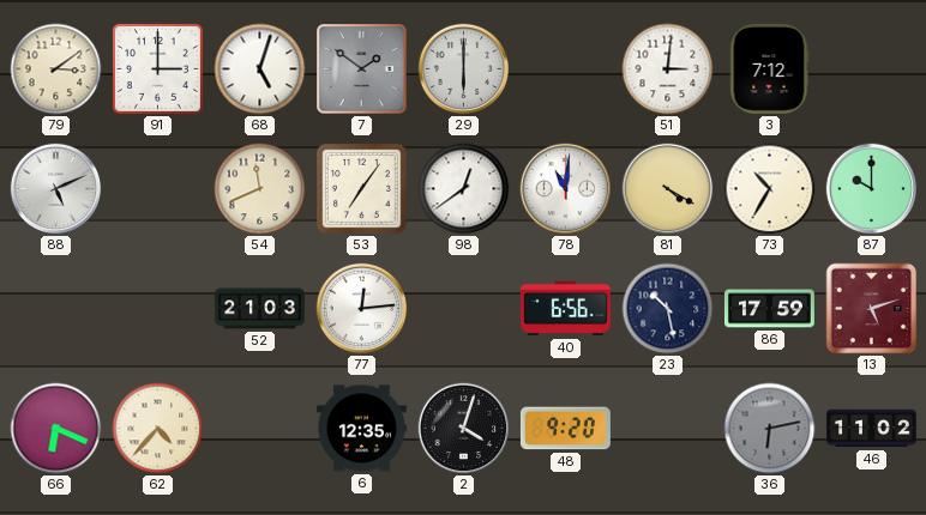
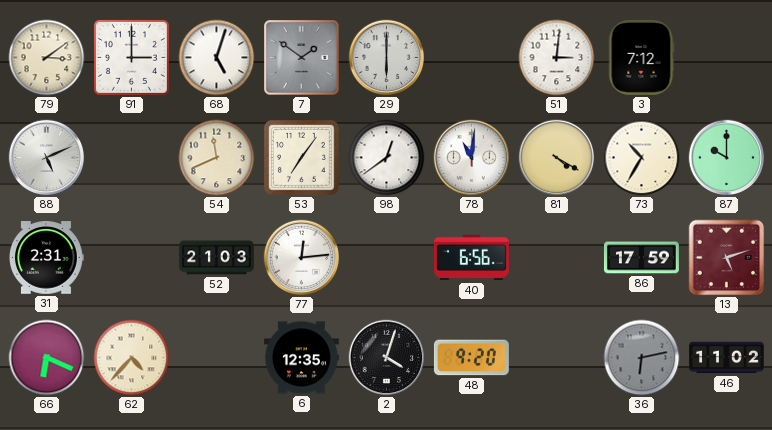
31: none -> 2:31 (47, 258)
23: 10:28 -> none (668, 309)
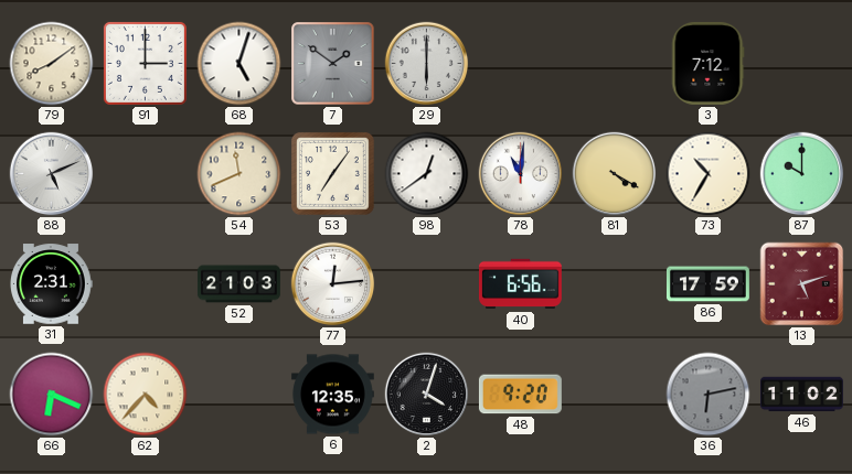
79: 3:09 -> 8:09 (52, 64)
51: 3:01 -> none (557, 58)
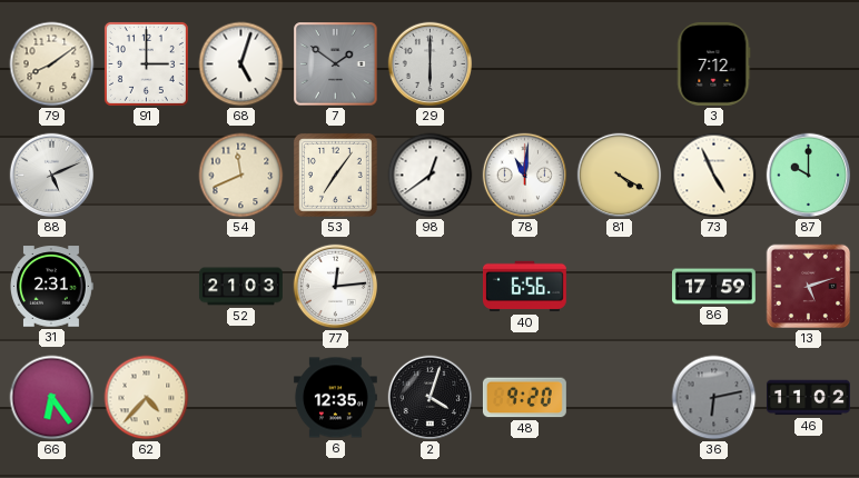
73: 10:35 -> 4:56 (714, 176)
66: 6:19 -> 6:24 (52, 398)
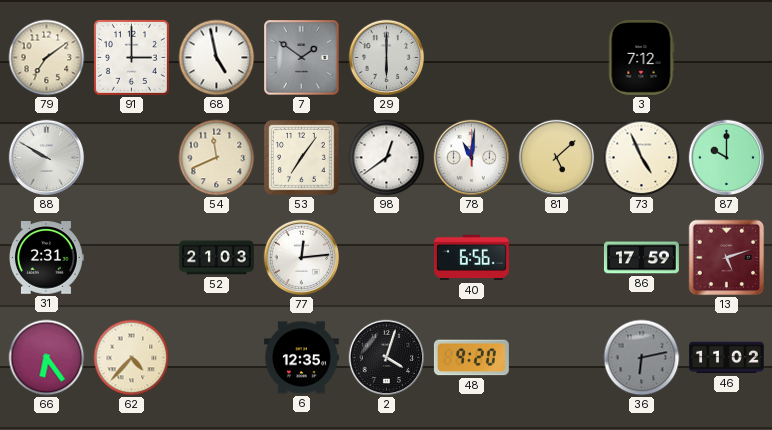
79: 8:09 -> 7:09 (47, 58)
68: 5:03 -> 4:58 (217, 58)
88: 5:11 -> 9:50 (47, 158)
81: 4:20 -> 5:08 (557, 158)
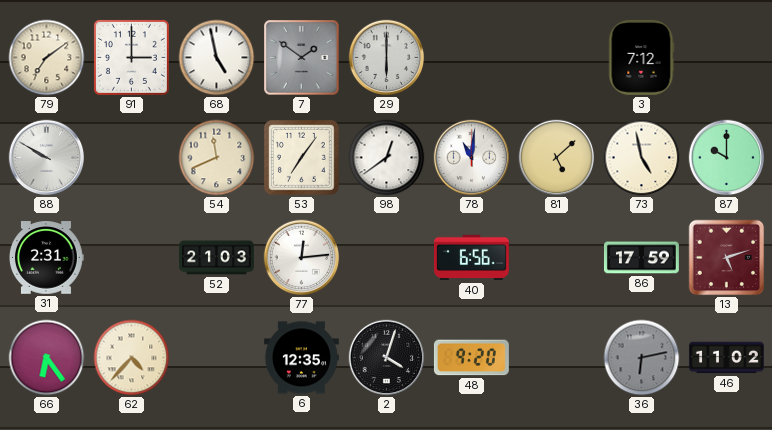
73: 4:56 -> 4:58 (642, 158)
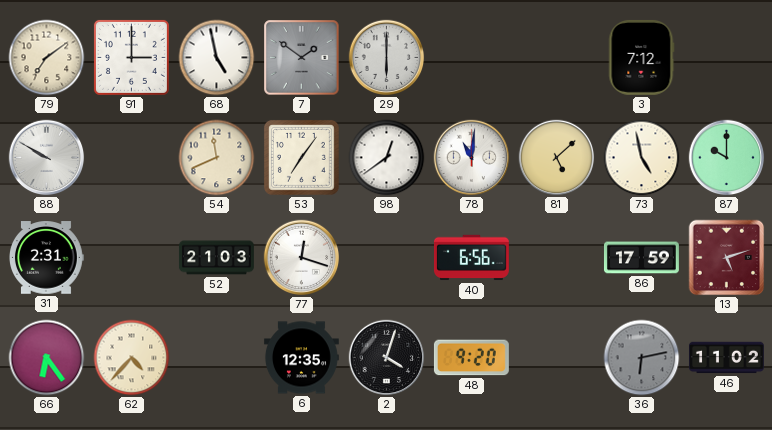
77: 12:14 -> 12:18 (302, 258)
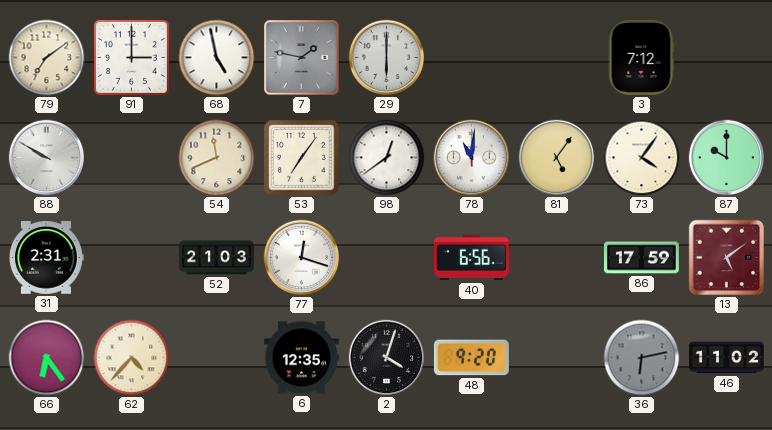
7: 1:51 -> 1:47 (302, 58)
81: 5:08 -> 5:06 (557, 158)
73: 4:58 -> 4:06 (642, 158)
13: 5:12 -> 5:09 (727, 258)
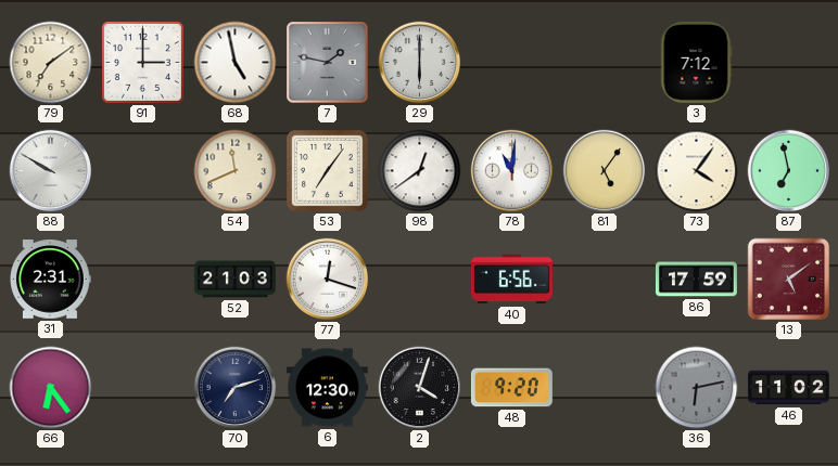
87: 10:00 -> 6:58 (789, 171)
62: 4:37 -> none (132, 358)
70: none -> 7:12 (236, 388)
6: 12:35 -> 12:30 (327, 388)
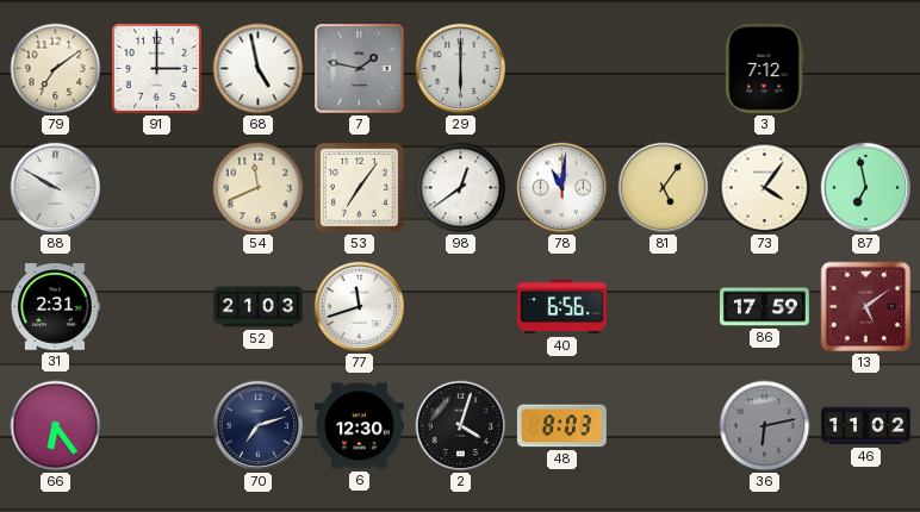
77: 12:18 -> 11:42 (360, 307)
48: 9:20 -> 8:03 (561, 426)
